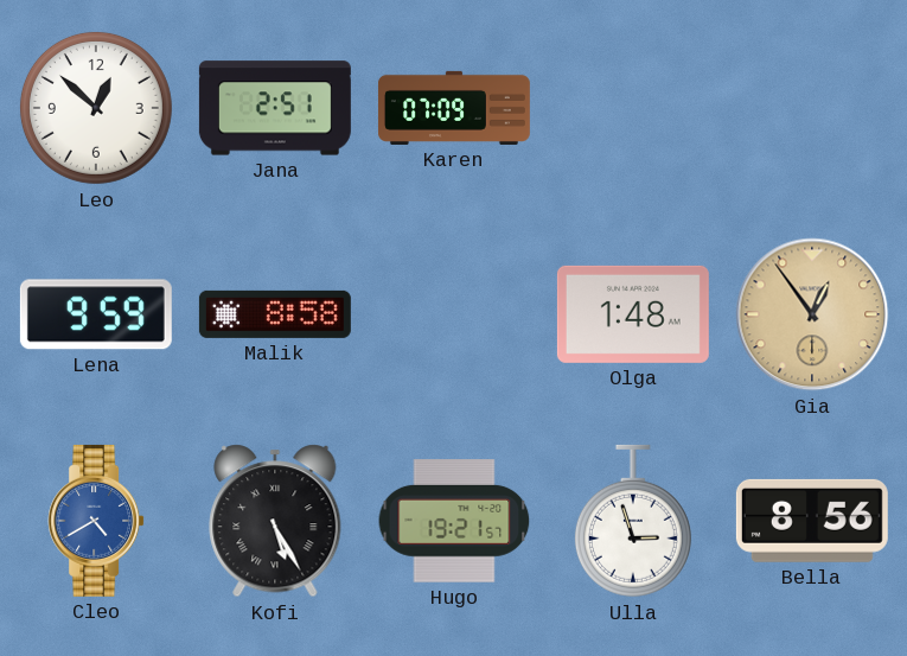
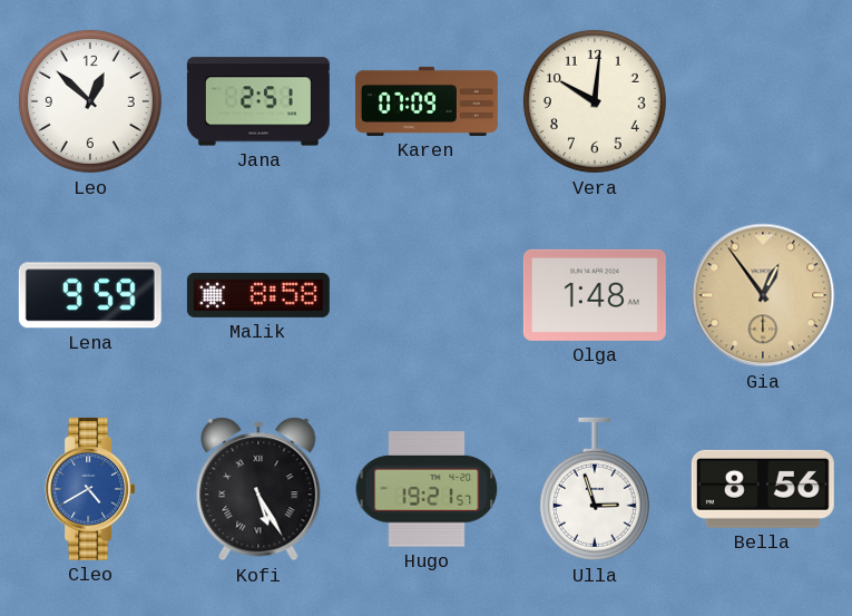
Vera: none -> 10:01 (595, 101)
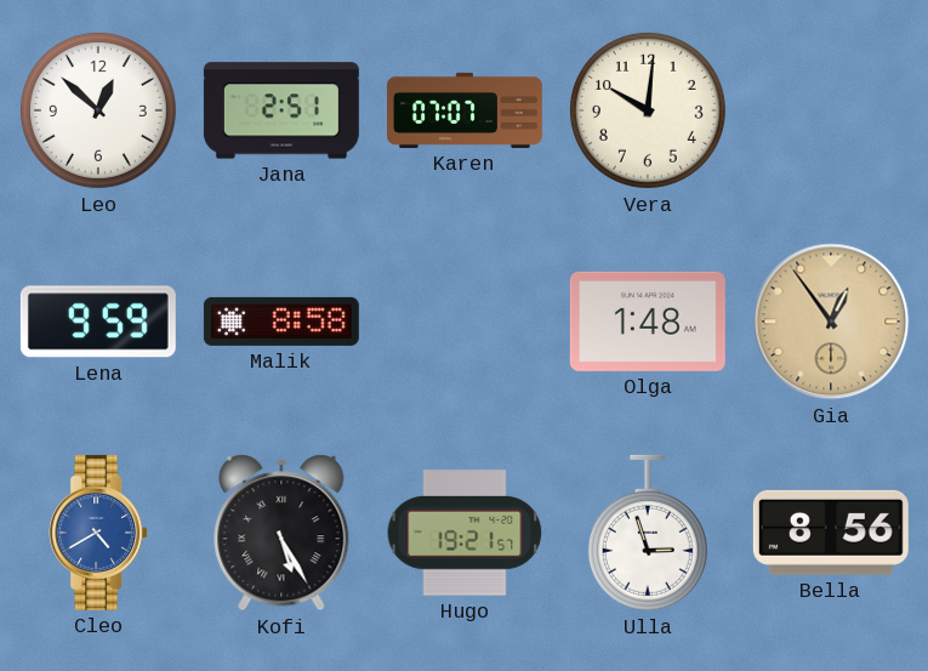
Karen: 07:09 -> 07:07 (465, 110)
